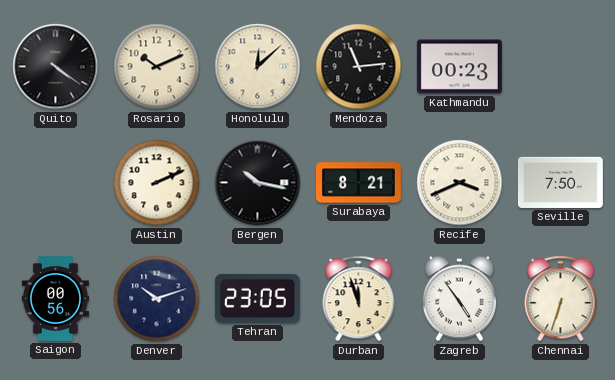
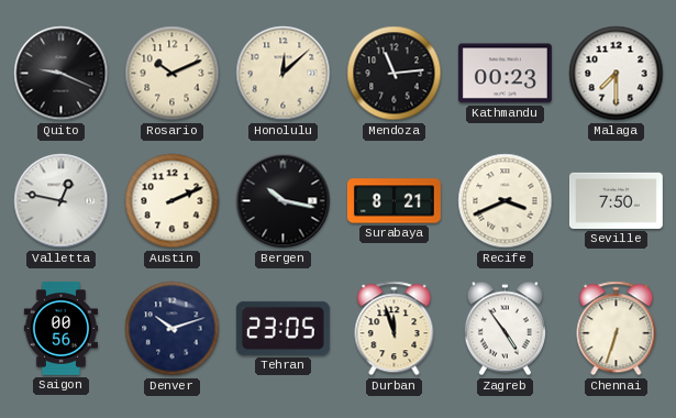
Quito: 4:21 -> 9:19 (62, 74)
Malaga: none -> 7:30 (617, 74)
Valletta: none -> 12:47 (62, 201)
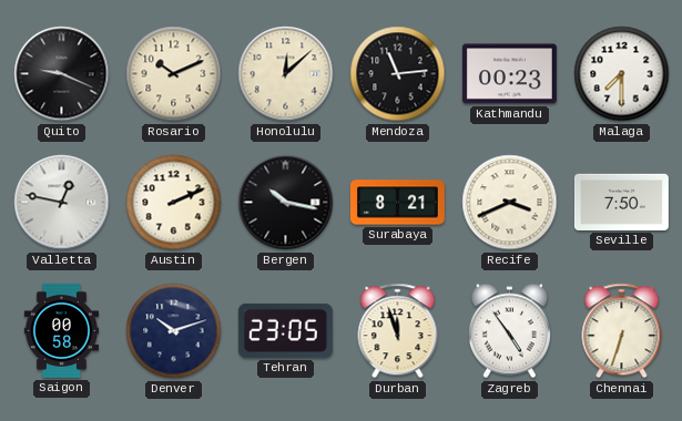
Saigon: 00:56 -> 00:58 (61, 330)
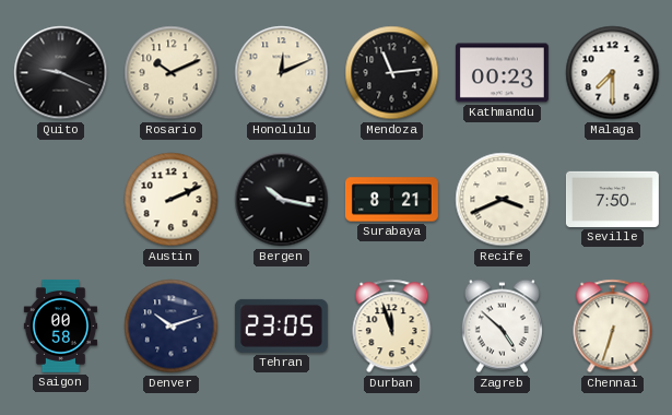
Honolulu: 12:08 -> 12:11 (282, 73)
Valletta: 12:47 -> none (62, 203)
Zagreb: 4:54 -> 4:52 (502, 327)
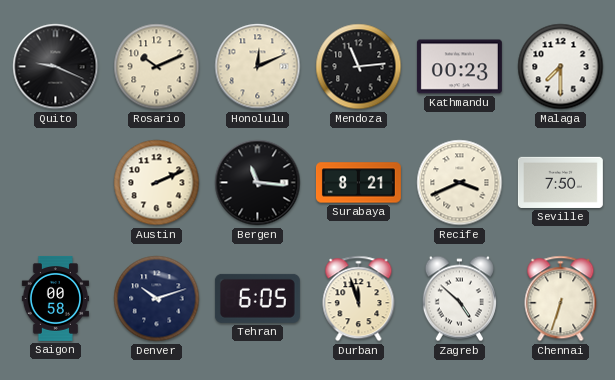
Bergen: 10:17 -> 11:16 (258, 183)
Tehran: 23:05 -> 6:05 (257, 298)
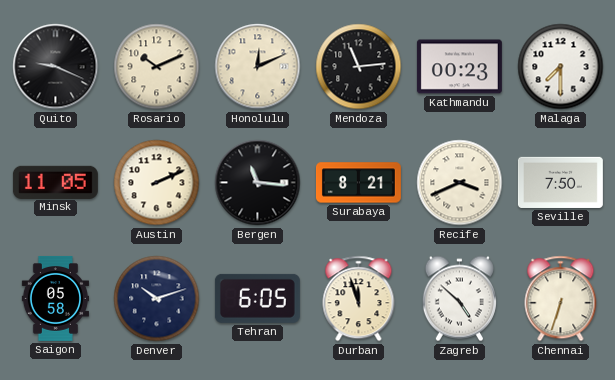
Minsk: none -> 11:05 (55, 182)
Saigon: 00:58 -> 05:58 (55, 298)
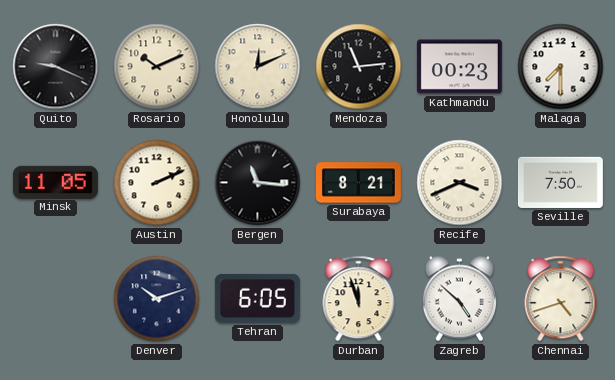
Saigon: 05:58 -> none (55, 298)
Chennai: 6:33 -> 4:42 (561, 299)
